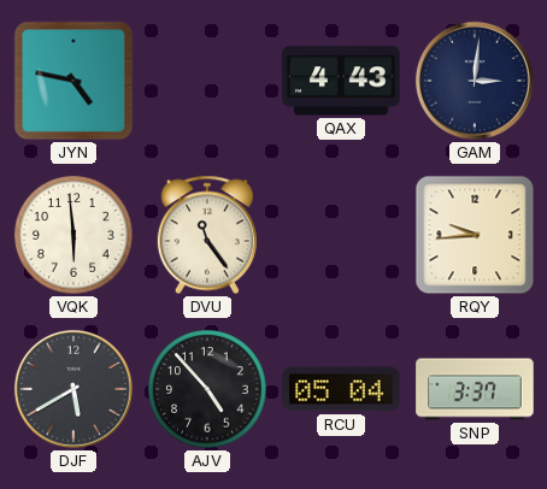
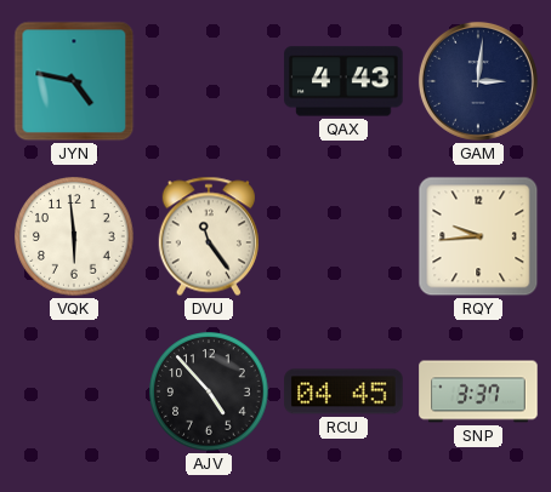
DJF: 5:40 -> none (73, 389)
RCU: 05:04 -> 04:45 (343, 391)
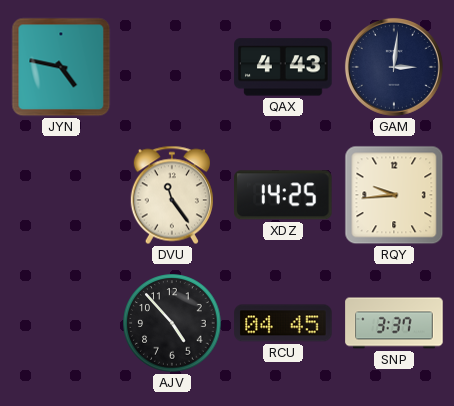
VQK: 5:59 -> none (74, 236)
XDZ: none -> 14:25 (284, 195)
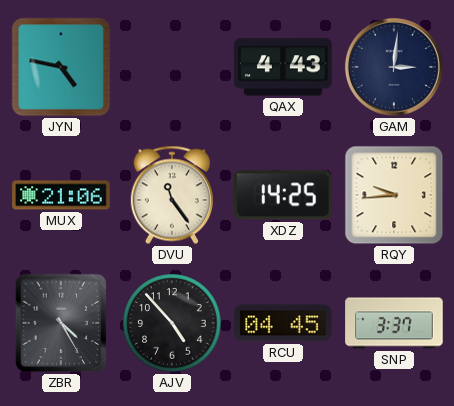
MUX: none -> 21:06 (61, 195)
ZBR: none -> 4:25 (61, 323)
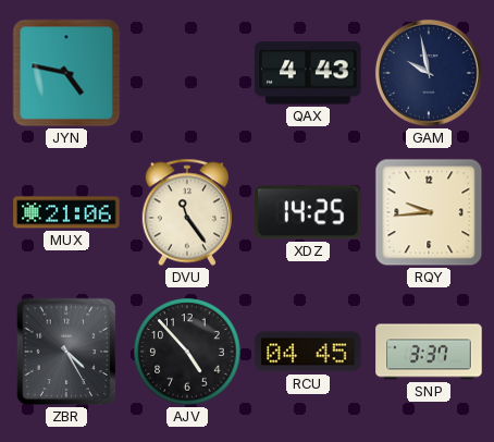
GAM: 3:01 -> 9:58 (429, 73)
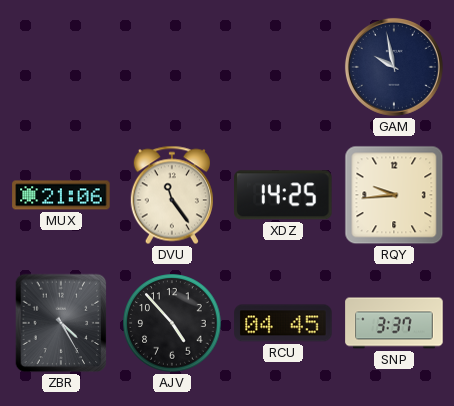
JYN: 4:47 -> none (66, 73)
QAX: 4:43 -> none (308, 73)
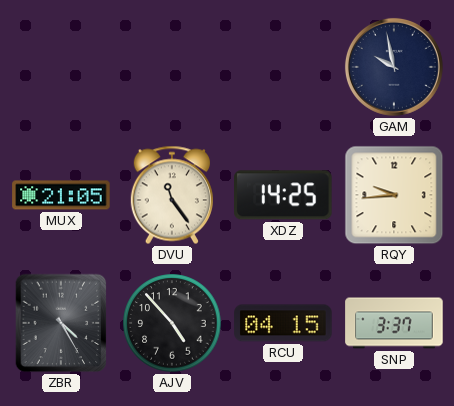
MUX: 21:06 -> 21:05 (61, 195)
RCU: 04:45 -> 04:15 (283, 323)
